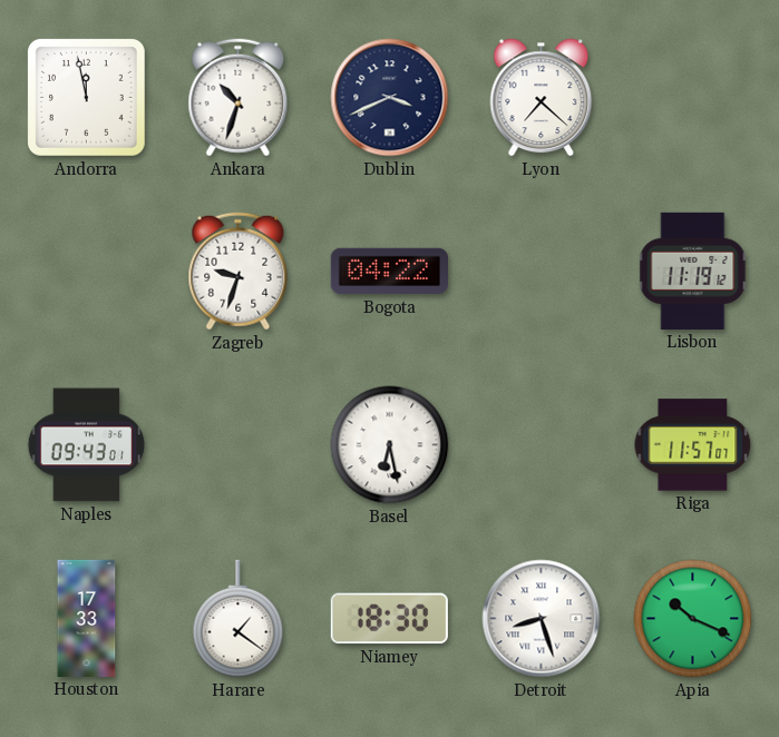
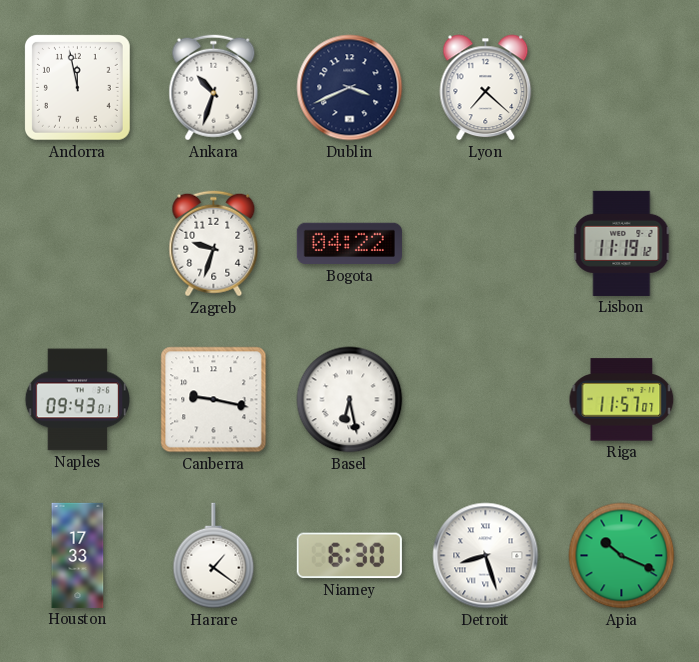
Canberra: none -> 9:17 (214, 400)
Niamey: 18:30 -> 6:30 (349, 556)
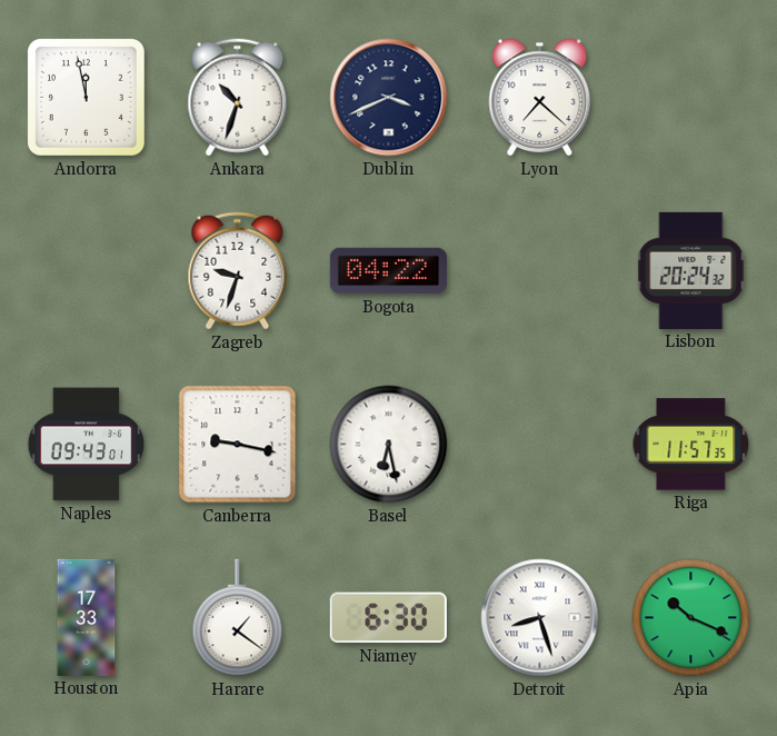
Lisbon: 11:19 -> 20:24 (691, 270)
Riga: 11:57:07 -> 11:57:35 (691, 445)
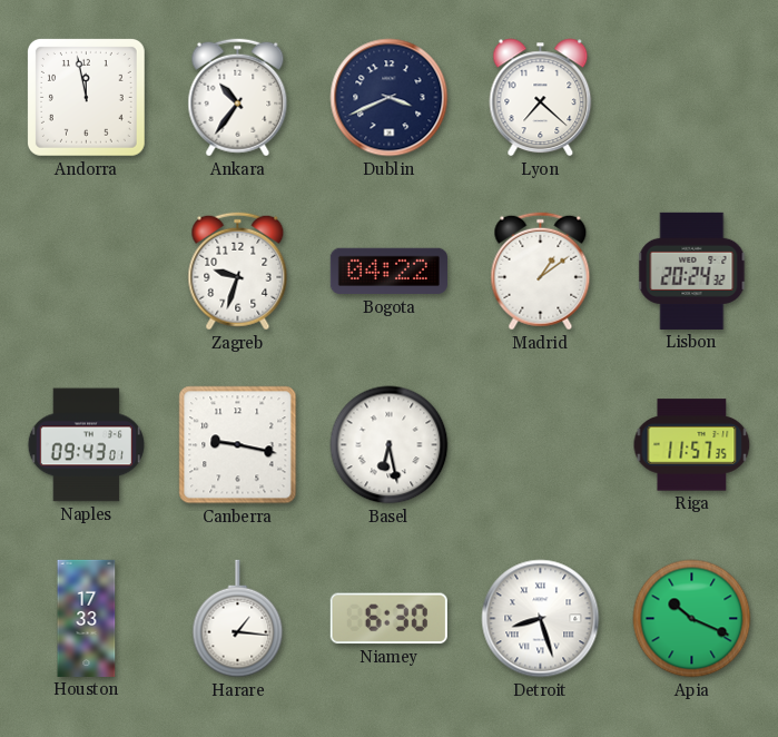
Ankara: 10:33 -> 10:36 (238, 98)
Madrid: none -> 1:09 (541, 272)
Harare: 1:21 -> 1:16 (238, 619)
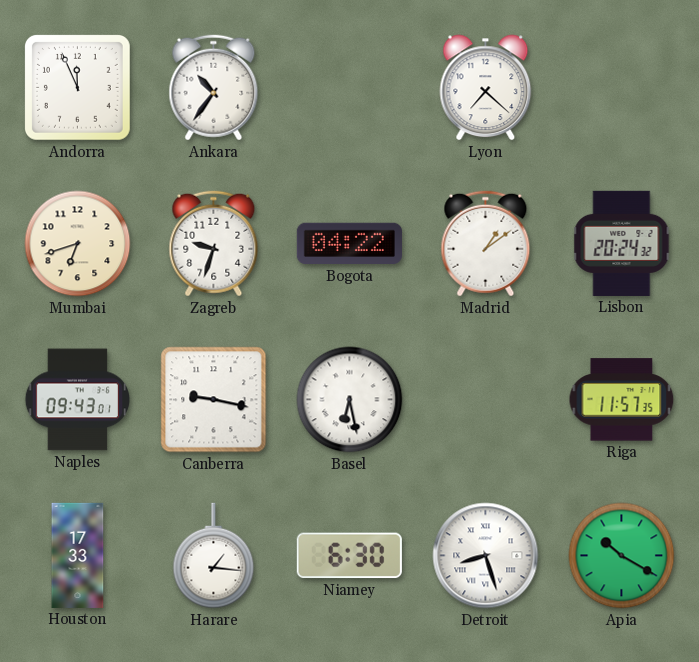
Andorra: 11:58 -> 11:56 (77, 87)
Dublin: 3:41 -> none (390, 98)
Mumbai: none -> 6:42 (78, 244)
Apia: 10:19 -> 10:20 (622, 556)
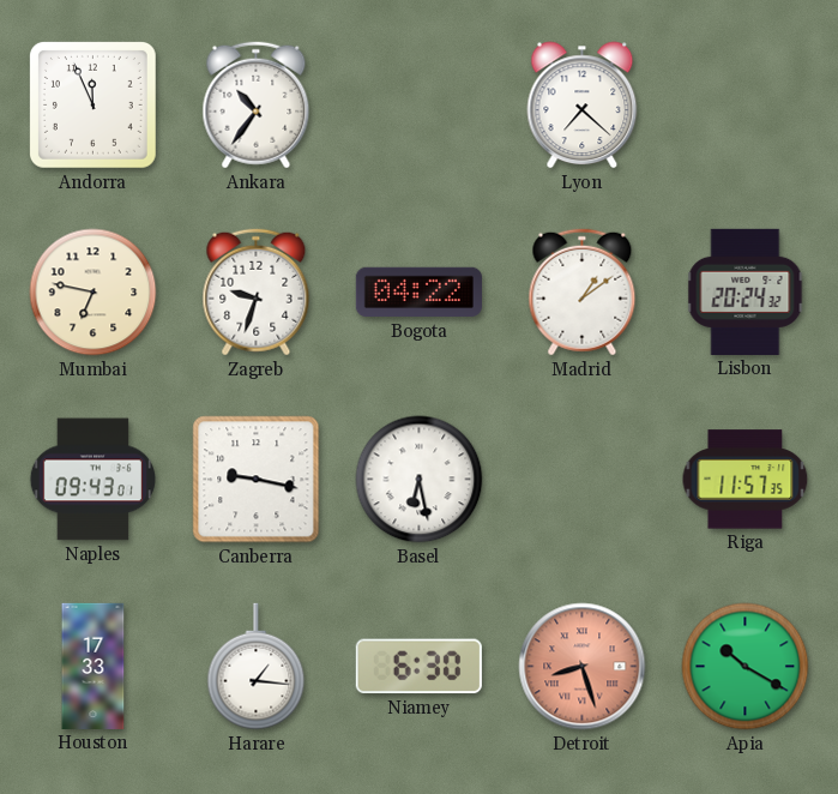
Mumbai: 6:42 -> 6:47 (94, 293)
Detroit dial: white -> salmon (583, 667)
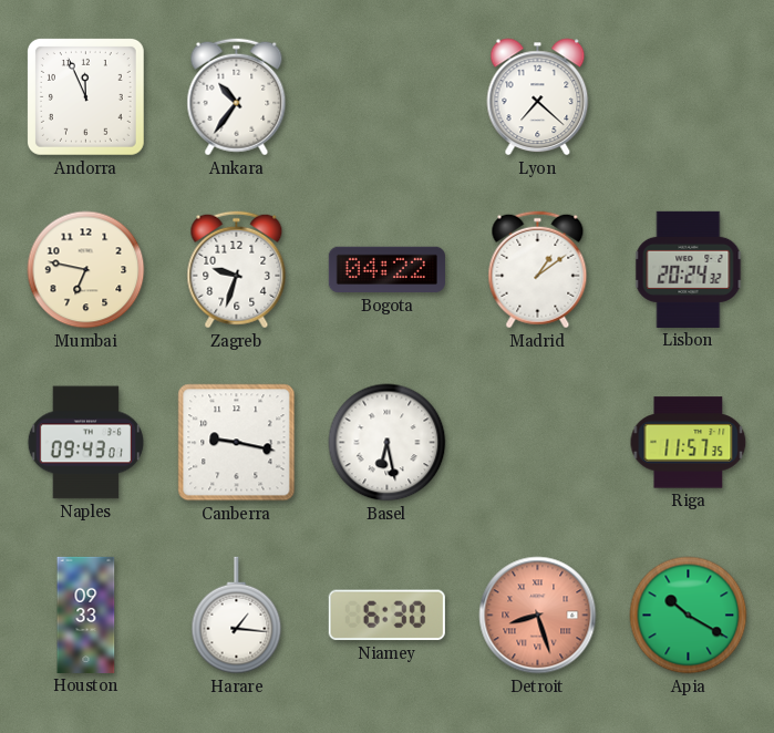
Houston: 17:33 -> 09:33 (86, 615)
